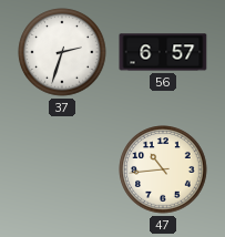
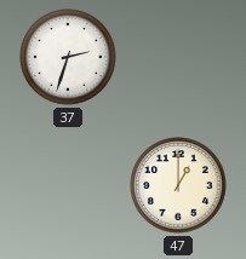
56: 6:57 -> none (163, 52)
47: 10:44 -> 1:00 (178, 185)
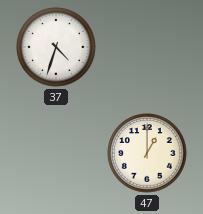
37: 2:33 -> 4:33 (56, 47)
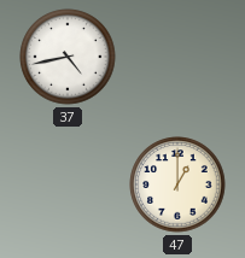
37: 4:33 -> 4:43 (68, 57)
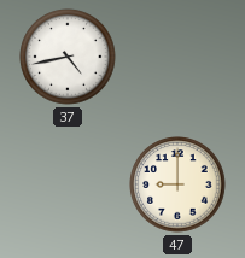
47: 1:00 -> 9:00 (177, 184)
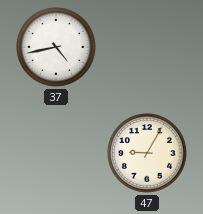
47: 9:00 -> 9:05 (147, 153)
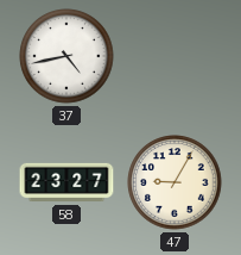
58: none -> 23:27 (66, 182)
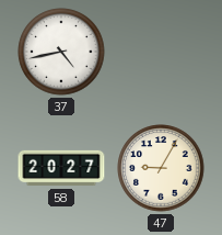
58: 23:27 -> 20:27 (61, 168)
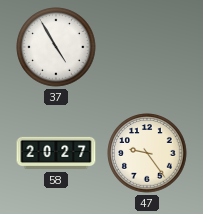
37: 4:43 -> 4:55 (56, 47)
47: 9:05 -> 9:24 (147, 153)
